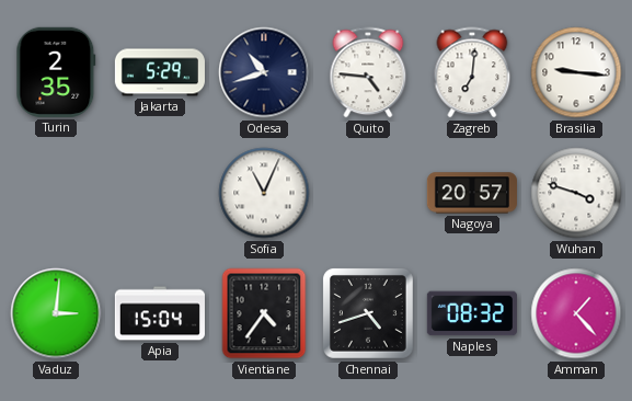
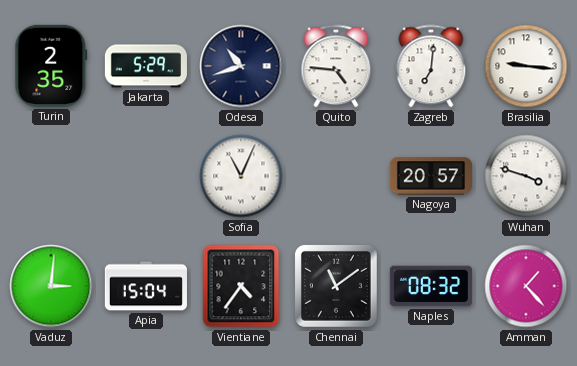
Chennai: 4:42 -> 11:09 (336, 286)
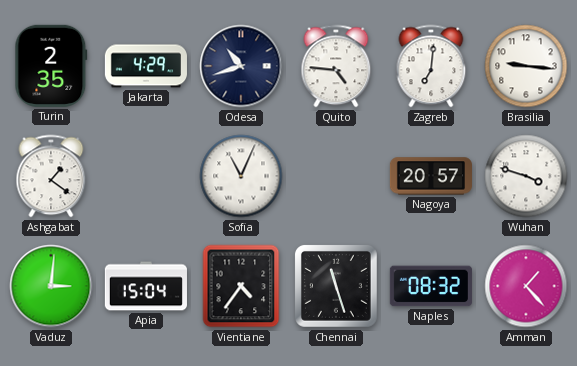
Jakarta: 5:29 -> 4:29 (146, 66)
Ashgabat: none -> 1:21 (51, 176)
Chennai: 11:09 -> 11:27 (336, 286)
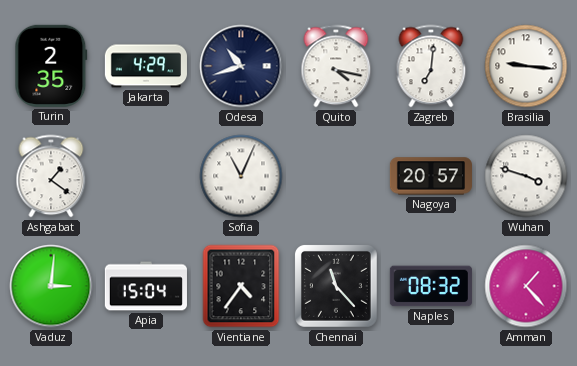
Quito: 4:46 -> 4:17 (336, 66)
Chennai: 11:27 -> 11:23 (336, 286)
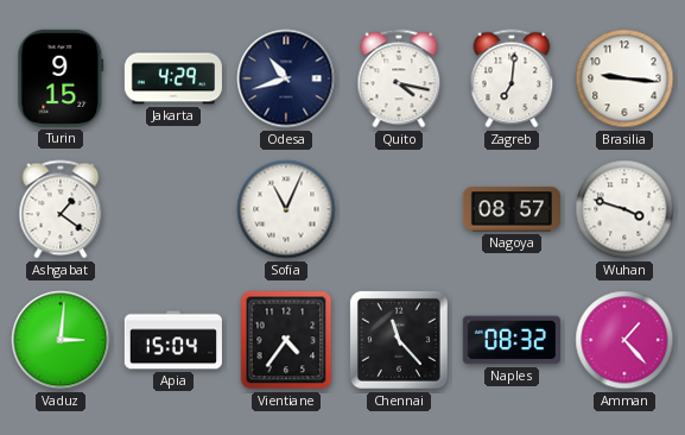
Turin: 2:35 -> 9:15 (61, 78)
Nagoya: 20:57 -> 08:57 (512, 209)
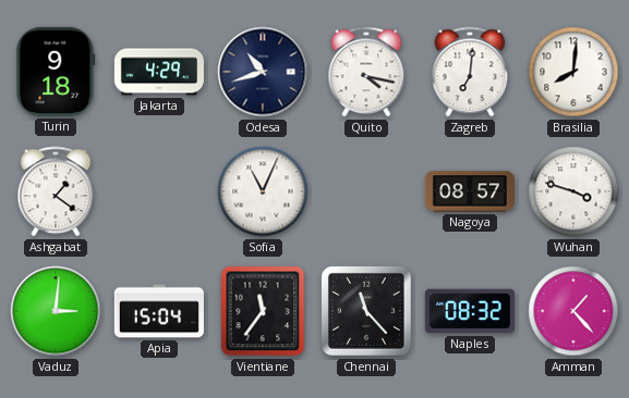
Turin: 9:15 -> 9:18 (56, 72)
Brasilia: 9:16 -> 8:01 (573, 72)
Vientiane: 4:36 -> 11:36 (263, 311)
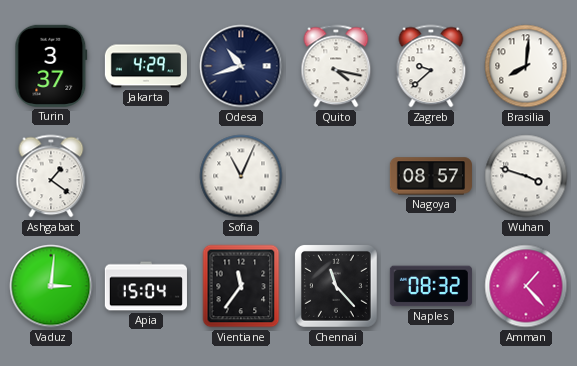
Turin: 9:18 -> 3:37 (51, 66)
Zagreb: 7:01 -> 9:38 (431, 66)
